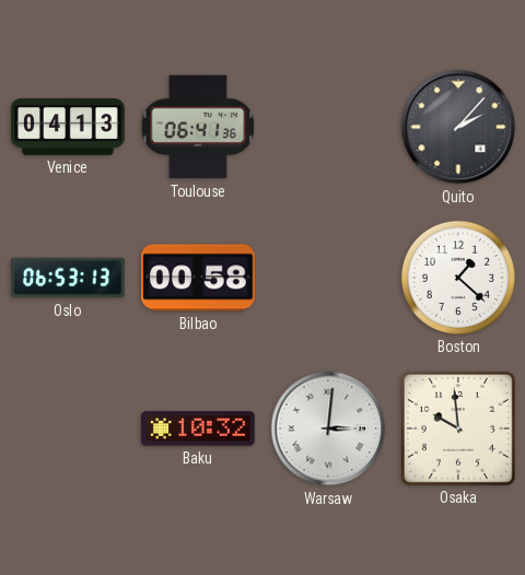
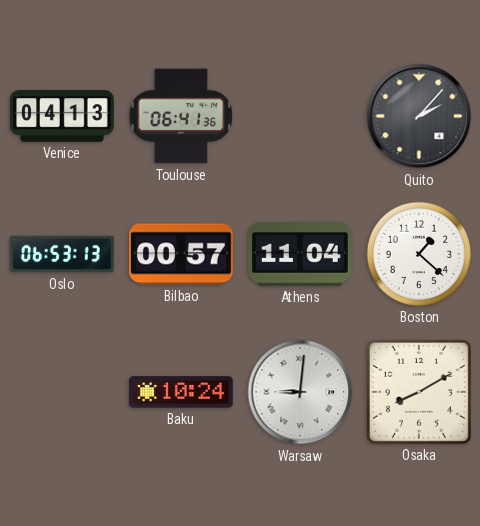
Bilbao: 00:58 -> 00:57 (181, 254)
Athens: none -> 11:04 (301, 255)
Baku: 10:32 -> 10:24 (181, 392)
Warsaw: 3:01 -> 9:01 (300, 392)
Osaka: 9:59 -> 8:10 (419, 392)
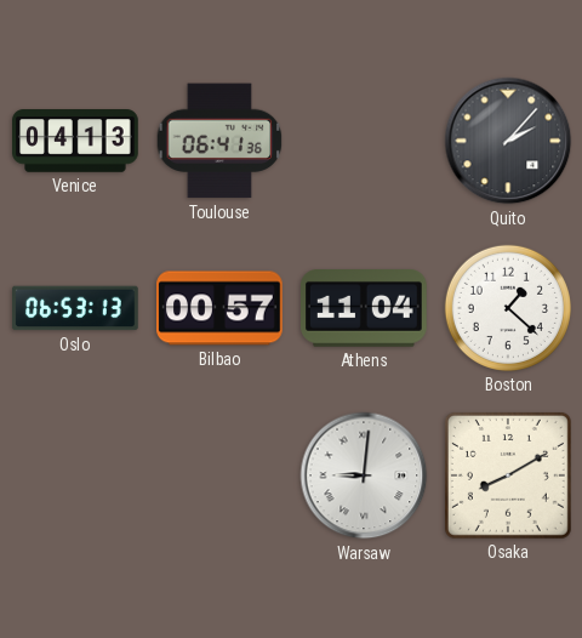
Baku: 10:24 -> none (181, 392)
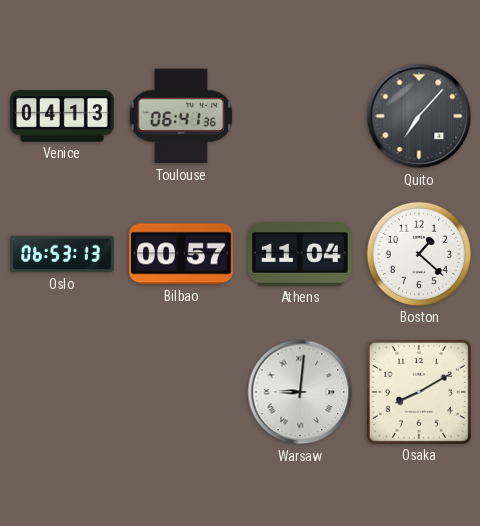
Quito: 2:07 -> 7:07 (419, 116)
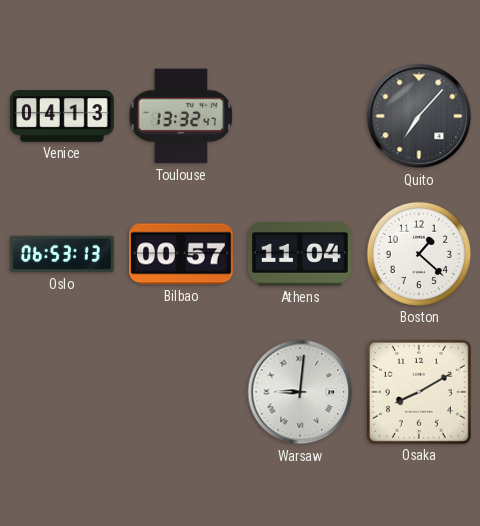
Toulouse: 06:41 -> 13:32 (181, 116)
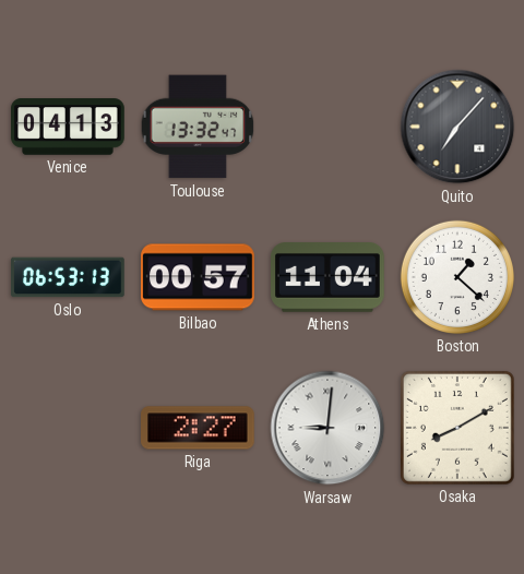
Riga: none -> 2:27 (198, 428)
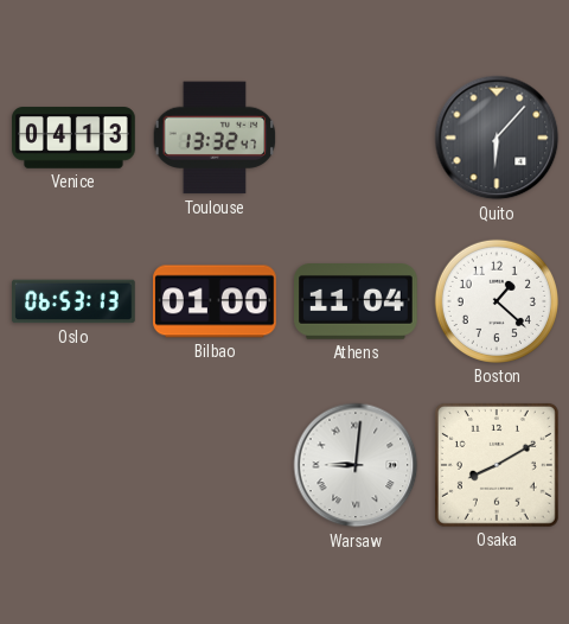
Quito: 7:07 -> 6:07 (497, 138)
Bilbao: 00:57 -> 01:00 (215, 301)
Riga: 2:27 -> none (198, 428)
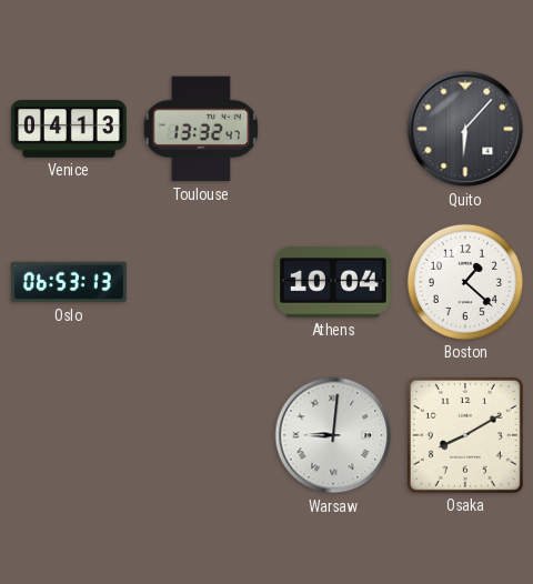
Bilbao: 01:00 -> none (215, 301)
Athens: 11:04 -> 10:04 (334, 283)
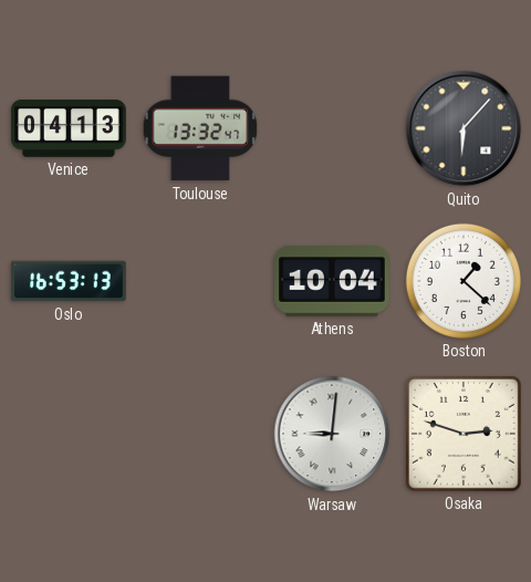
Oslo: 06:53 -> 16:53 (69, 281)
Osaka: 8:10 -> 2:48 (464, 434)
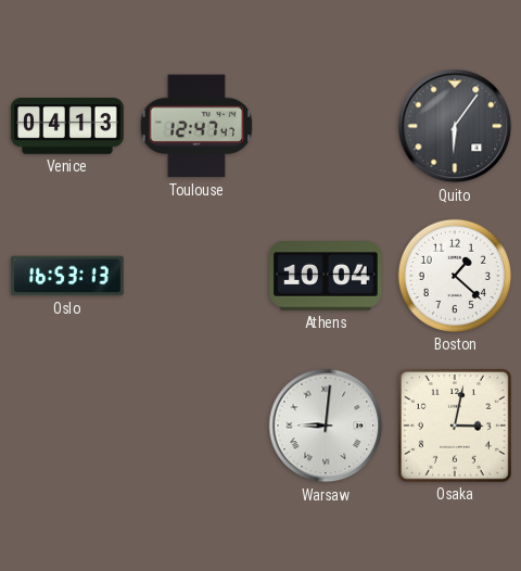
Toulouse: 13:32 -> 12:47 (196, 126)
Quito: 6:07 -> 6:06 (455, 126)
Osaka: 2:48 -> 3:02 (455, 426)
